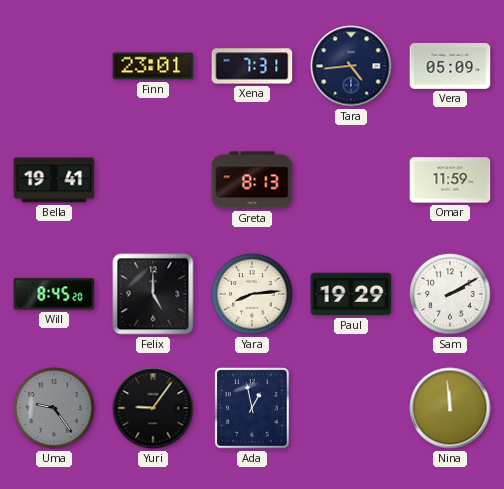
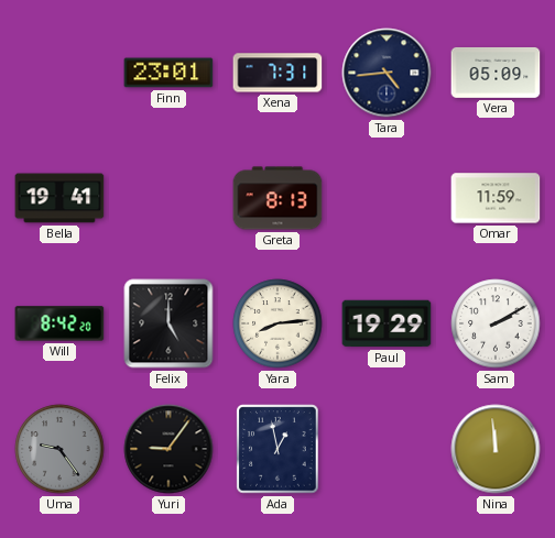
Will: 8:45 -> 8:42 (59, 323)
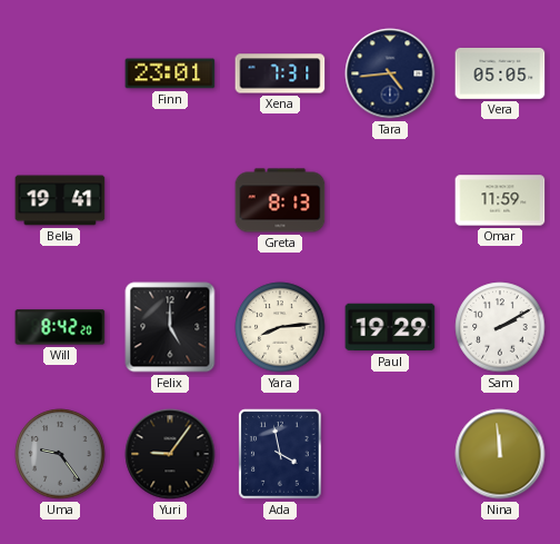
Vera: 05:09 -> 05:05 (500, 73)
Ada: 12:58 -> 3:58 (280, 454)
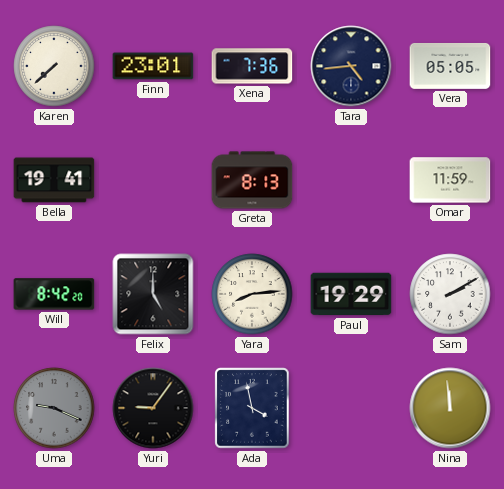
Karen: none -> 7:38 (54, 66)
Xena: 7:31 -> 7:36 (252, 66)
Uma: 9:24 -> 9:19 (54, 408)
